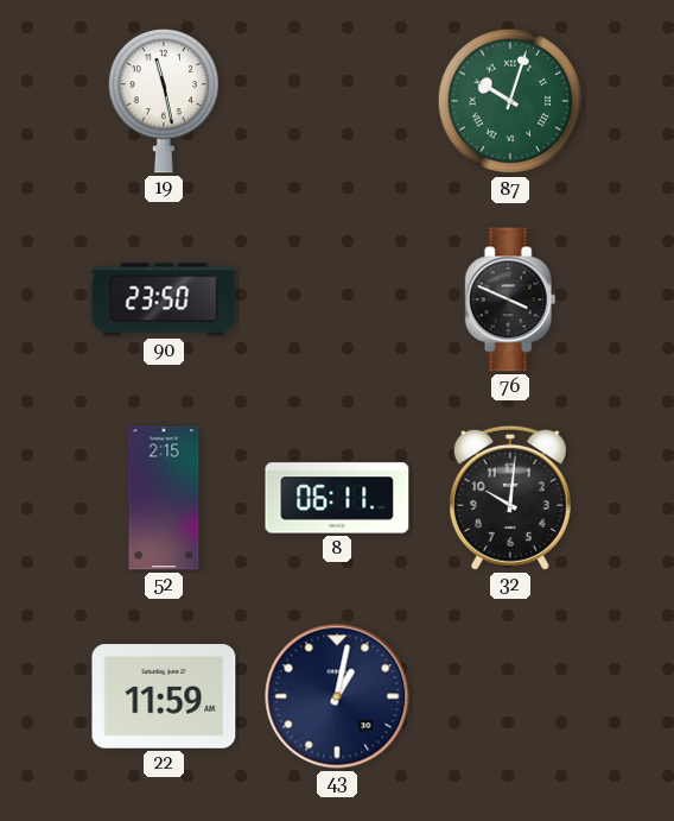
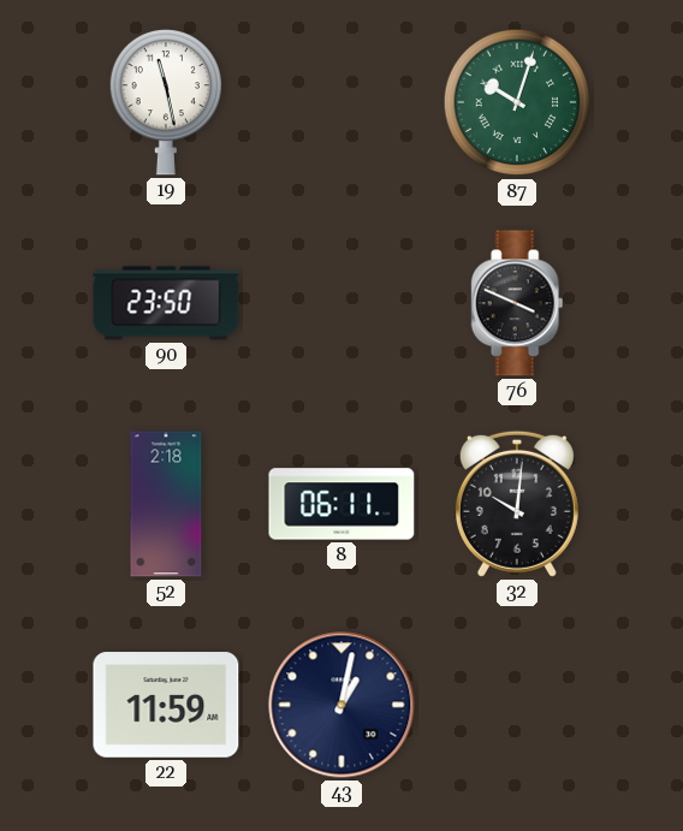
52: 2:15 -> 2:18 (166, 504)
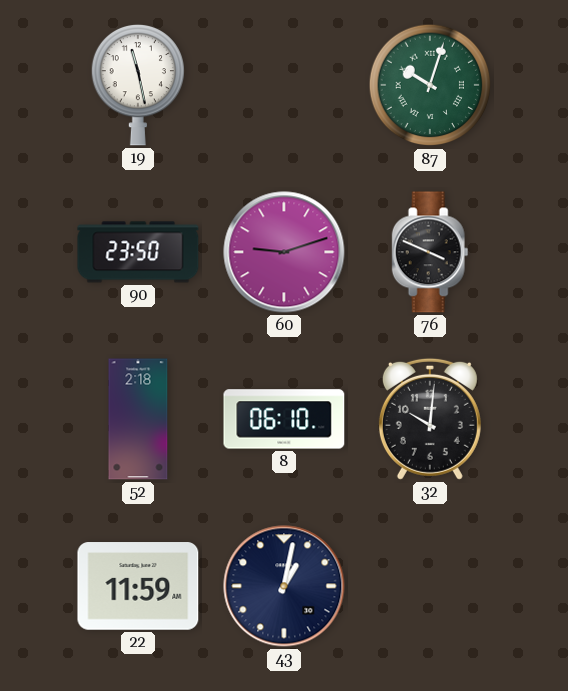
60: none -> 9:12 (284, 252)
8: 06:11 -> 06:10 (284, 419)
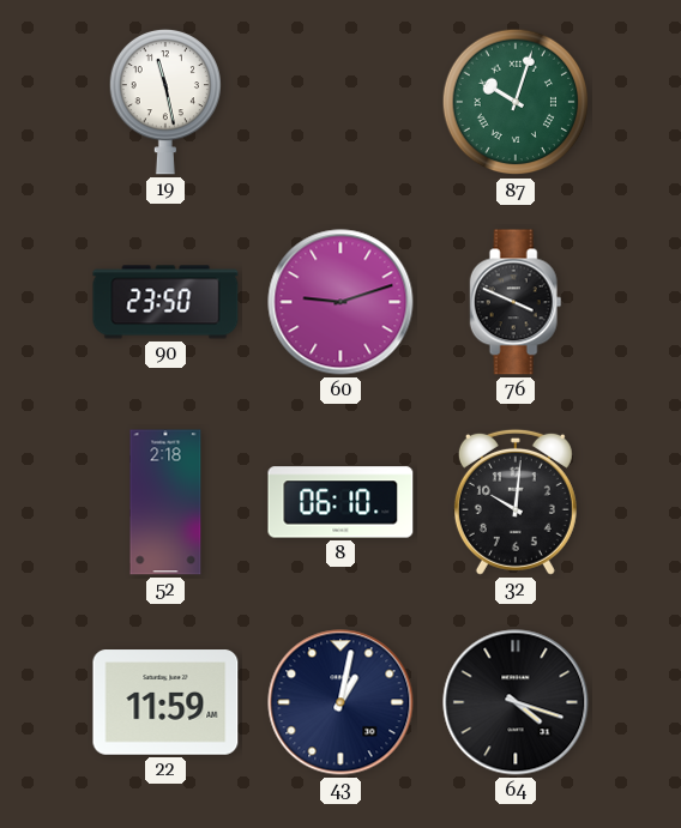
64: none -> 4:18 (516, 702)
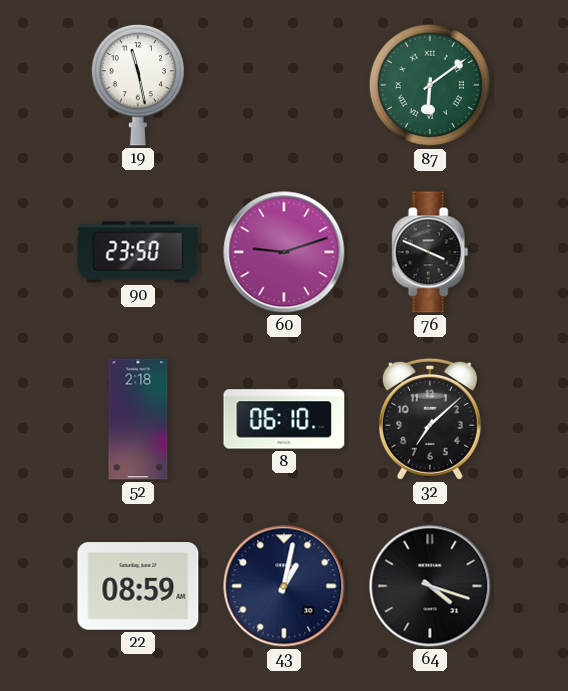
87: 10:03 -> 6:09 (430, 85)
32: 10:01 -> 7:08 (430, 419)
22: 11:59 -> 08:59 (138, 586)
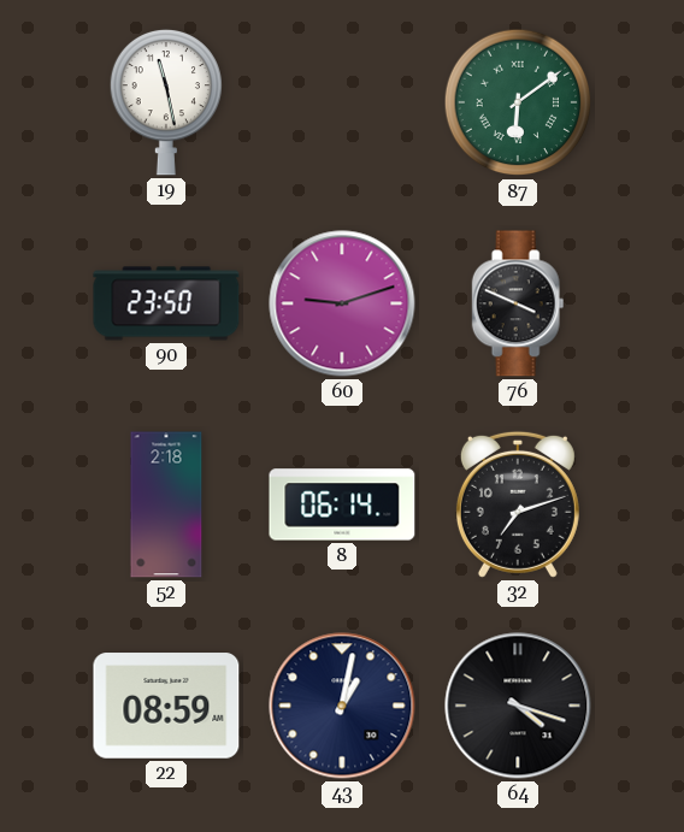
8: 06:10 -> 06:14 (342, 504)
32: 7:08 -> 7:12 (518, 504)
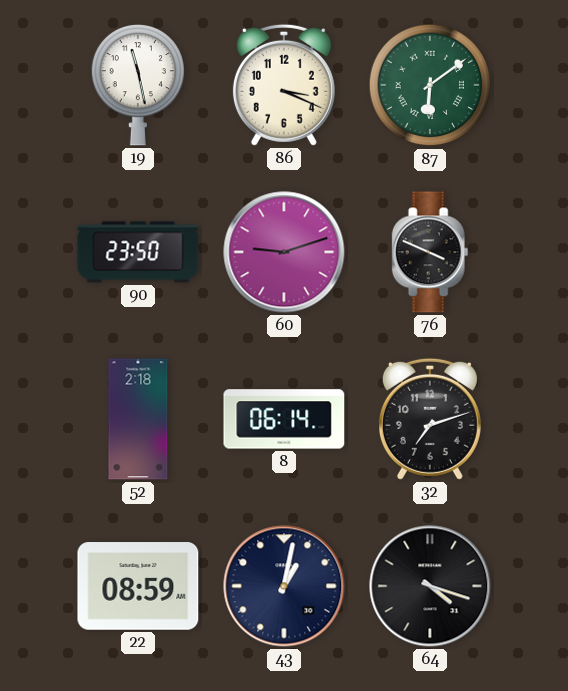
86: none -> 3:19 (284, 85)
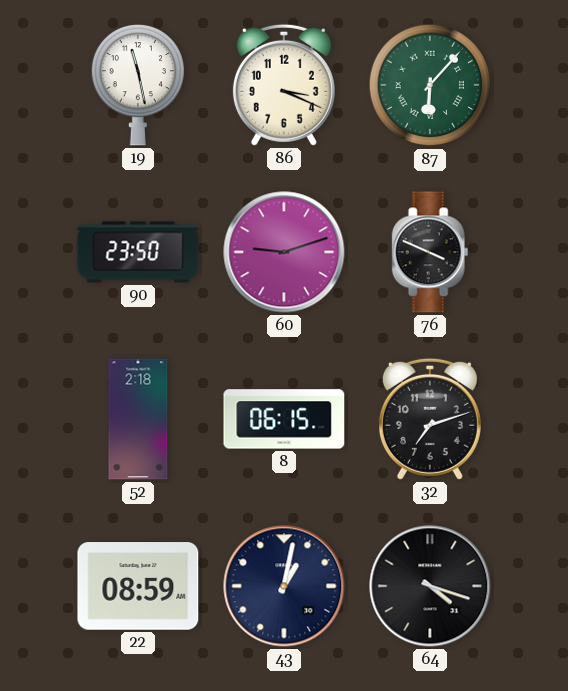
87: 6:09 -> 6:07 (430, 85)
8: 06:14 -> 06:15 (284, 419)
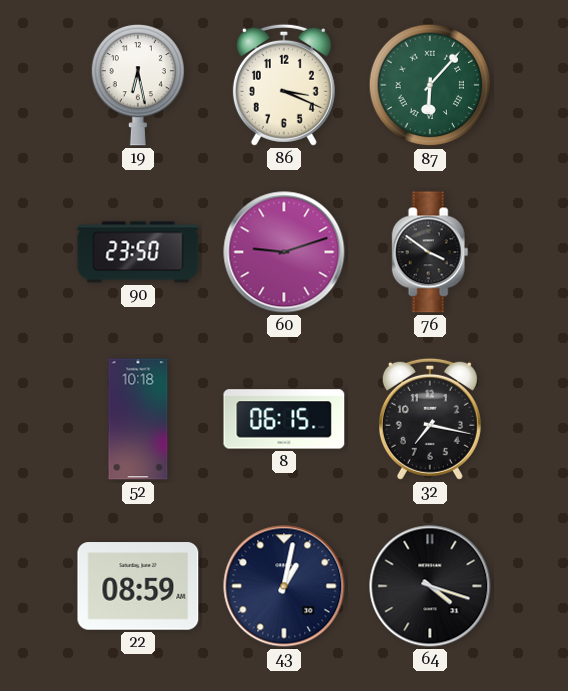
19: 11:28 -> 6:28 (137, 85)
76: 3:49 -> 3:51 (430, 252)
52: 2:18 -> 10:18 (138, 419)
32: 7:12 -> 7:17 (430, 419)
